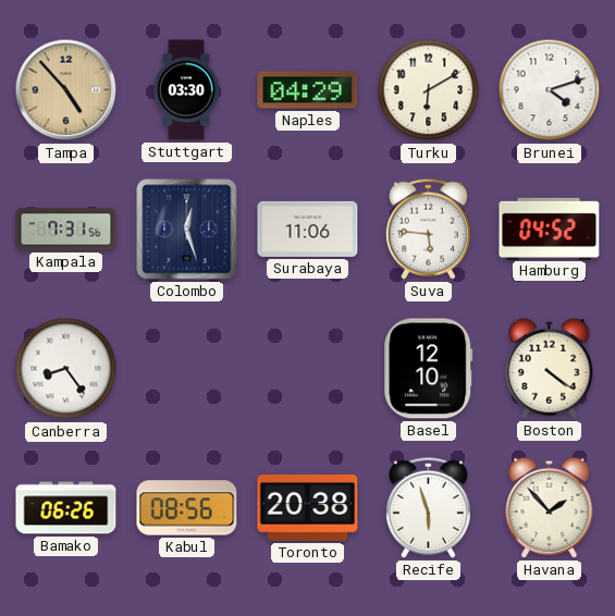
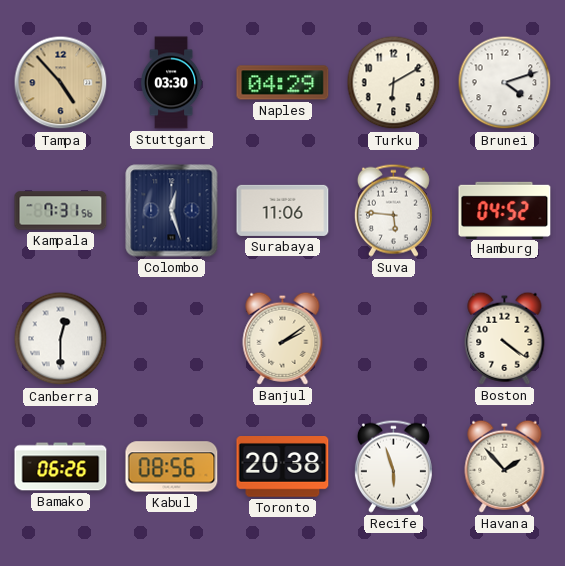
Canberra: 8:24 -> 12:30 (61, 339)
Banjul: none -> 2:09 (283, 338)
Basel: 12:10 -> none (429, 369)
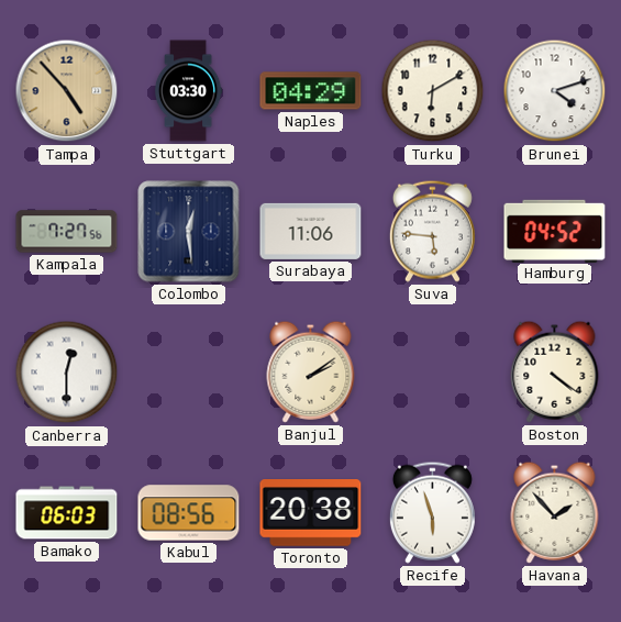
Kampala: 7:31 -> 7:27 (67, 232)
Colombo: 12:27 -> 12:29 (189, 232)
Bamako: 06:26 -> 06:03 (67, 513)
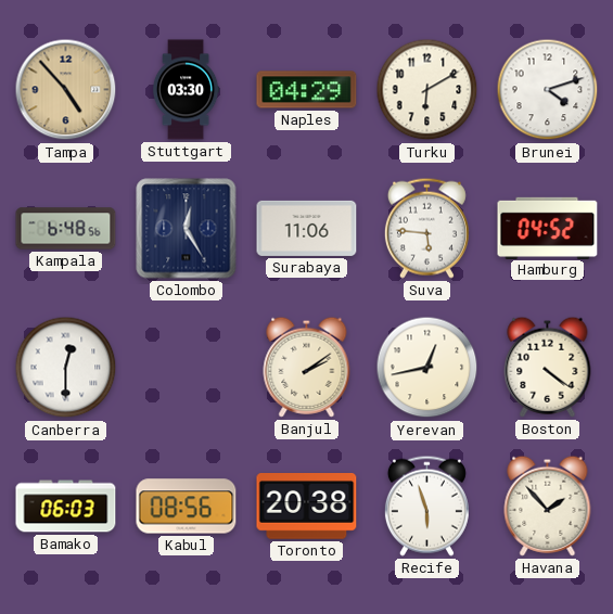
Kampala: 7:27 -> 6:48 (66, 229)
Colombo: 12:29 -> 12:25 (187, 229)
Yerevan: none -> 12:43 (427, 368)
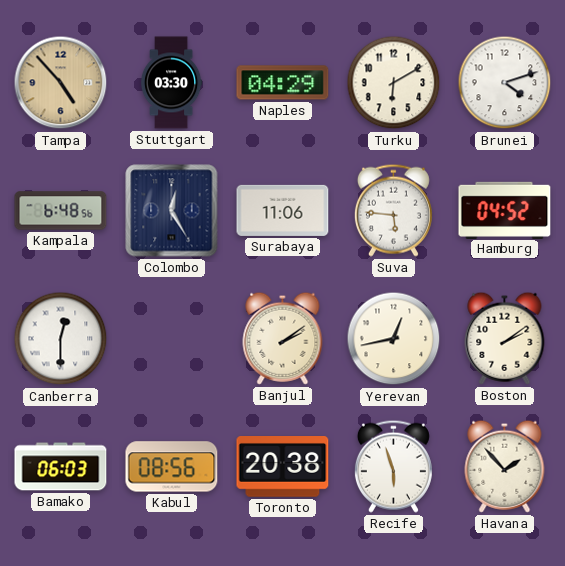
Boston: 4:21 -> 2:09 (505, 338)
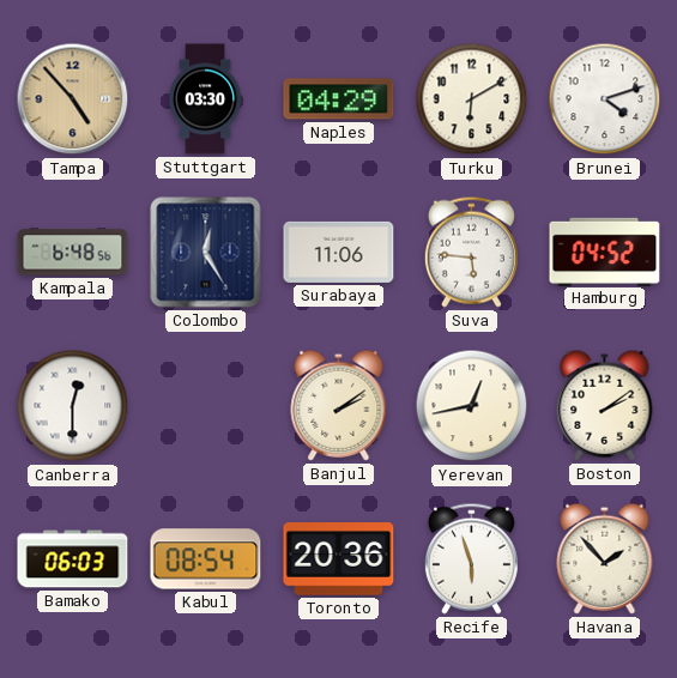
Kabul: 08:56 -> 08:54 (206, 559)
Toronto: 20:38 -> 20:36 (339, 559)
